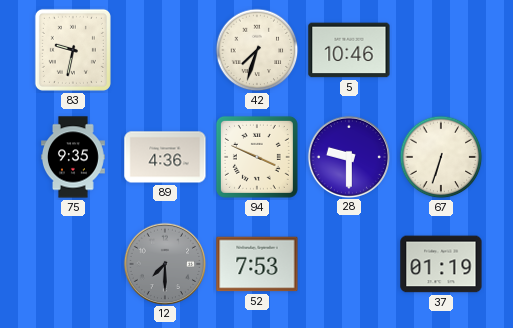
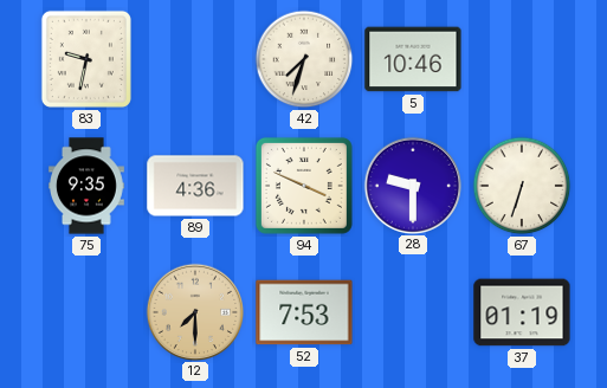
12 dial: grey -> champagne (194, 311)
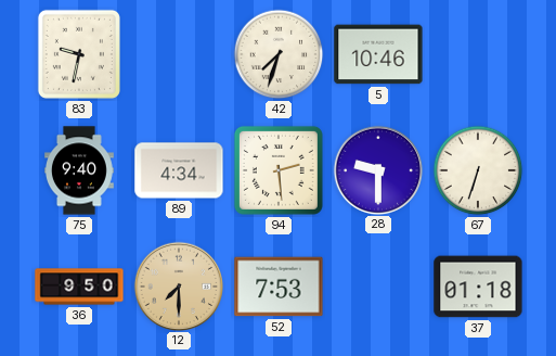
75: 9:35 -> 9:40 (80, 170)
89: 4:36 -> 4:34 (179, 170)
94: 3:49 -> 2:29 (279, 170)
36: none -> 9:50 (79, 287)
37: 01:19 -> 01:18 (478, 287)
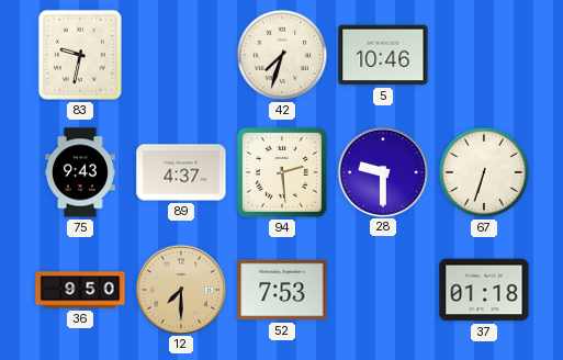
75: 9:40 -> 9:43 (81, 172)
89: 4:34 -> 4:37 (181, 172)
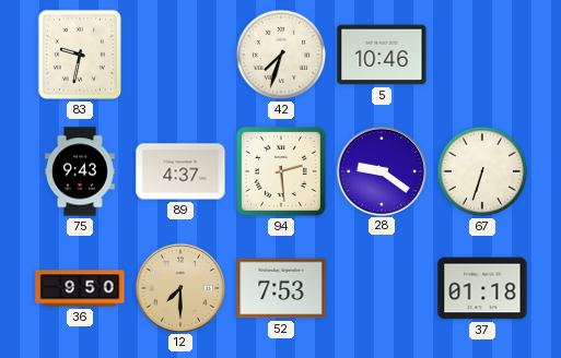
28: 9:30 -> 9:21 (381, 170)
